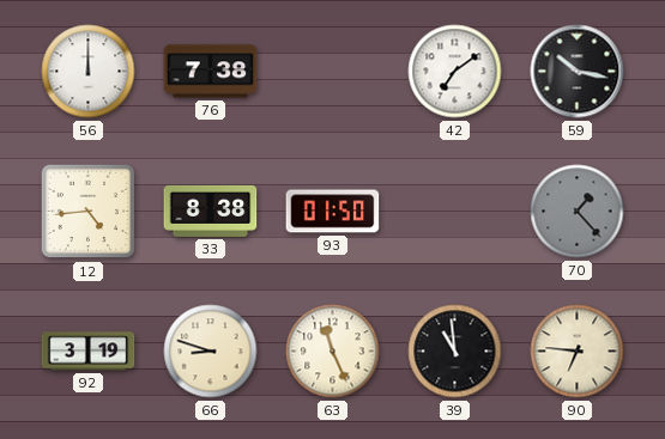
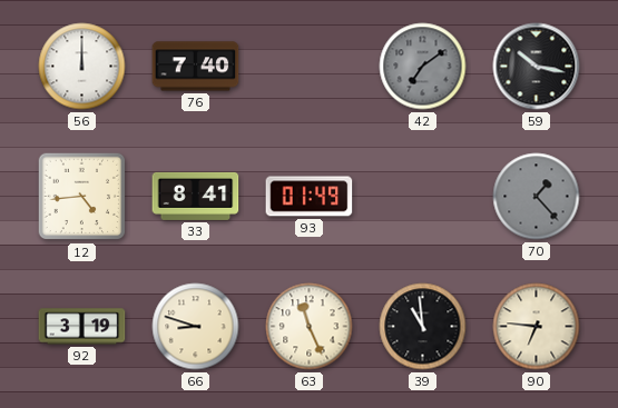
76: 7:38 -> 7:40 (196, 67)
42 dial: white -> grey (423, 67)
33: 8:38 -> 8:41 (196, 196)
93: 01:50 -> 01:49 (310, 197)
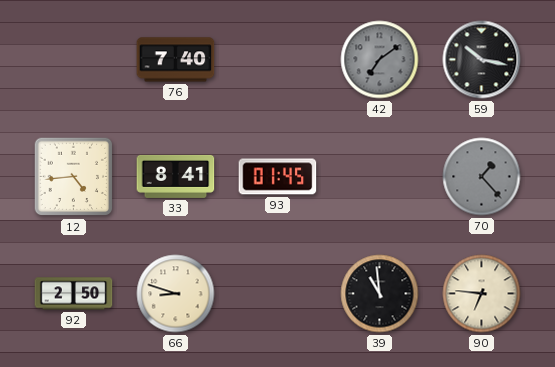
56: 12:00 -> none (82, 67)
93: 01:49 -> 01:45 (278, 177)
92: 3:19 -> 2:50 (74, 294)
63: 11:26 -> none (310, 327)
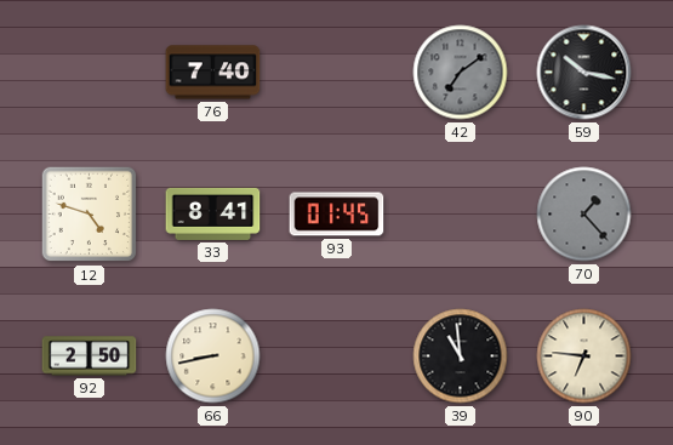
12: 4:44 -> 4:48 (90, 215)
66: 8:48 -> 8:43 (213, 356)
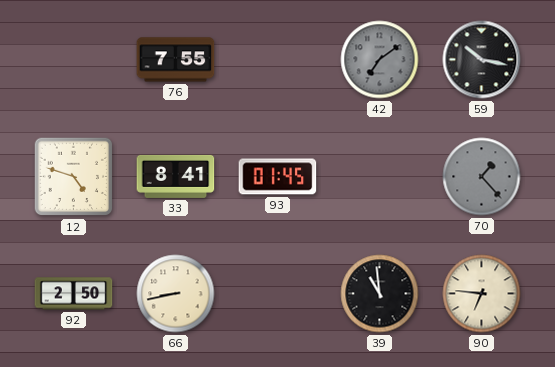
76: 7:40 -> 7:55 (176, 60)
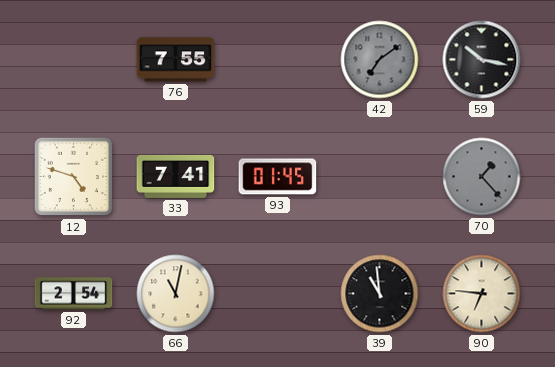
33: 8:41 -> 7:41 (176, 176)
92: 2:50 -> 2:54 (74, 294)
66: 8:43 -> 11:02 (176, 294)
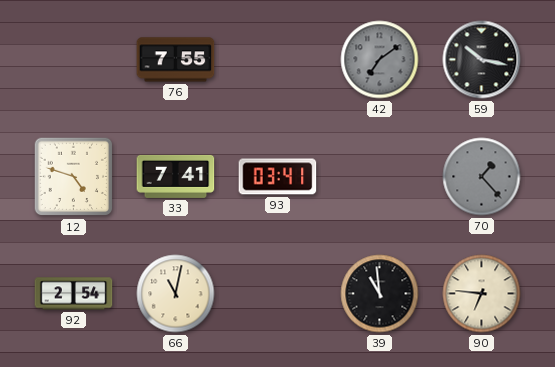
93: 01:45 -> 03:41 (278, 177)
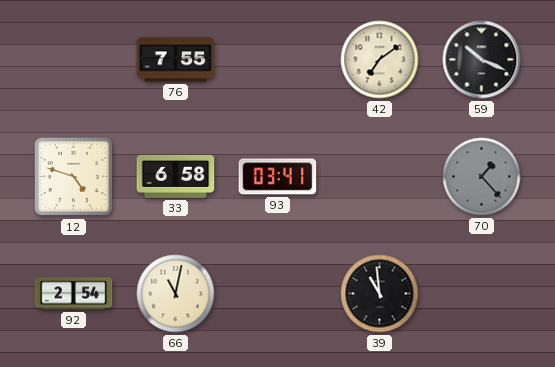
42 dial: grey -> cream (380, 60)
59: 10:17 -> 10:19 (482, 60)
33: 7:41 -> 6:58 (176, 176)
90: 6:46 -> none (482, 294)
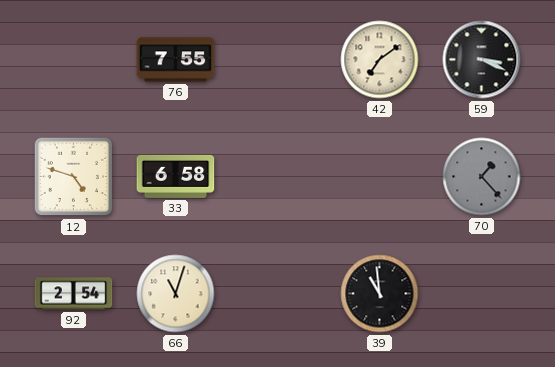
59: 10:19 -> 3:19 (482, 60)
93: 03:41 -> none (278, 177)
66: 11:02 -> 11:03 (176, 294)
